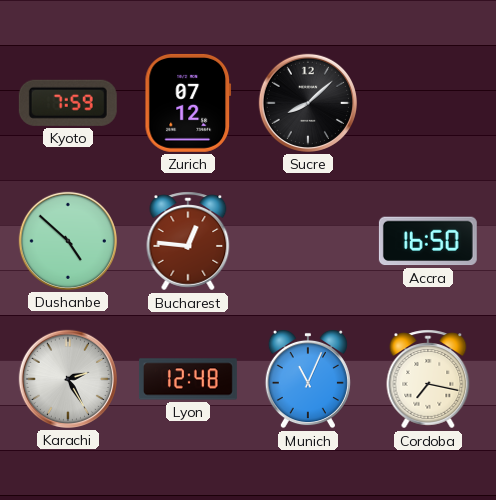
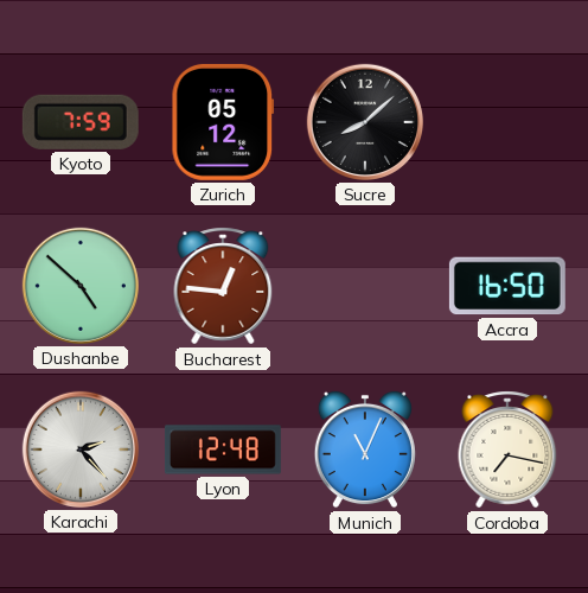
Zurich: 07:12 -> 05:12 (223, 122)
Karachi: 2:25 -> 2:23 (81, 449)
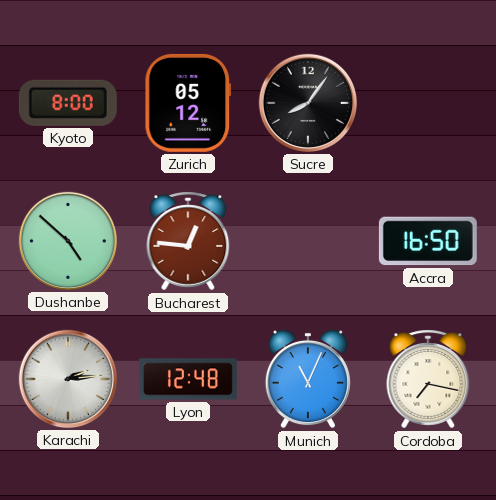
Kyoto: 7:59 -> 8:00 (68, 103)
Sucre: 8:08 -> 8:06 (308, 103)
Karachi: 2:23 -> 2:14 (68, 379)
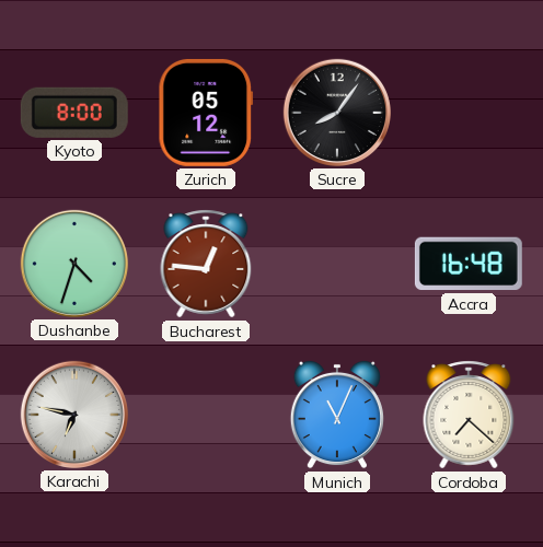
Dushanbe: 4:52 -> 4:33 (74, 264)
Accra: 16:50 -> 16:48 (469, 264)
Karachi: 2:14 -> 6:47 (74, 415)
Lyon: 12:48 -> none (188, 379)
Cordoba: 7:17 -> 7:22 (469, 415)
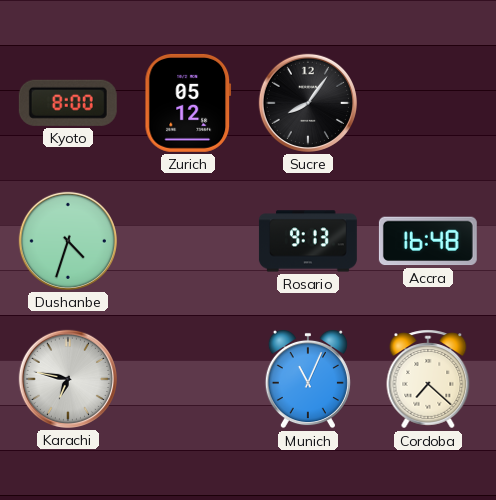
Bucharest: 12:46 -> none (206, 264)
Rosario: none -> 9:13 (308, 241)
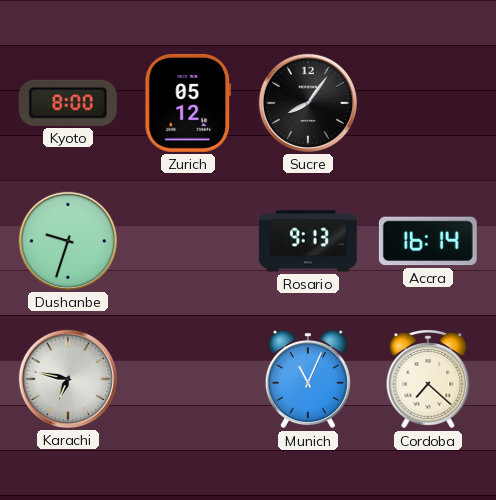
Dushanbe: 4:33 -> 9:33 (68, 241)
Accra: 16:48 -> 16:14 (428, 241)
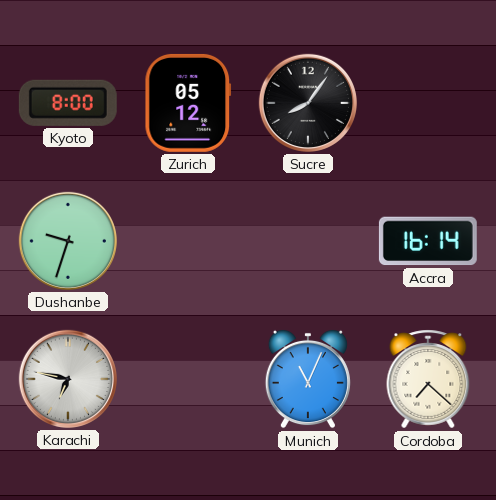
Rosario: 9:13 -> none (308, 241)
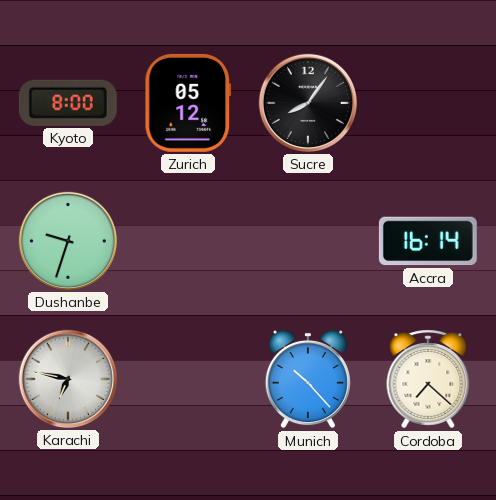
Munich: 11:04 -> 10:23 (308, 379)
